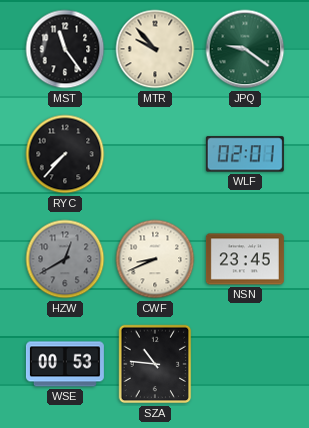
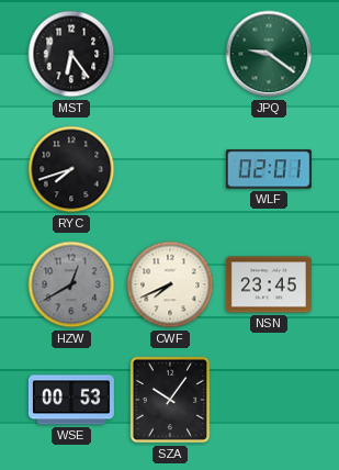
MST: 11:24 -> 6:24 (71, 54)
MTR: 9:53 -> none (155, 49)
RYC: 7:37 -> 7:42 (71, 169)
CWF: 8:41 -> 7:41 (170, 284)
SZA: 10:46 -> 10:06 (170, 400)
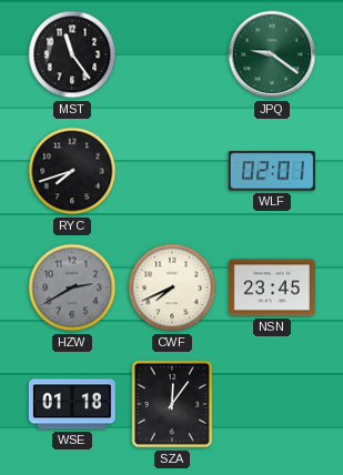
MST: 6:24 -> 11:24 (72, 54)
HZW: 12:40 -> 2:40 (72, 287)
WSE: 00:53 -> 01:18 (72, 404)
SZA: 10:06 -> 12:06 (172, 404)
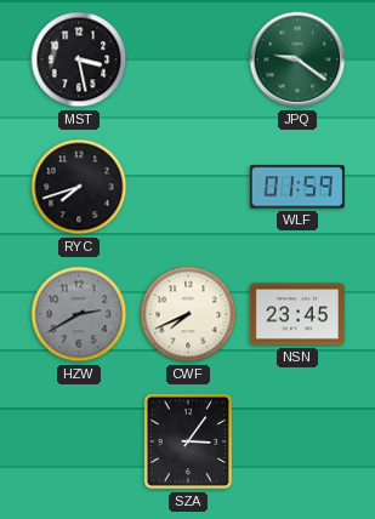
MST: 11:24 -> 3:28 (79, 59)
WLF: 02:01 -> 01:59 (297, 187)
WSE: 01:18 -> none (72, 404)
SZA: 12:06 -> 3:06 (188, 441)
